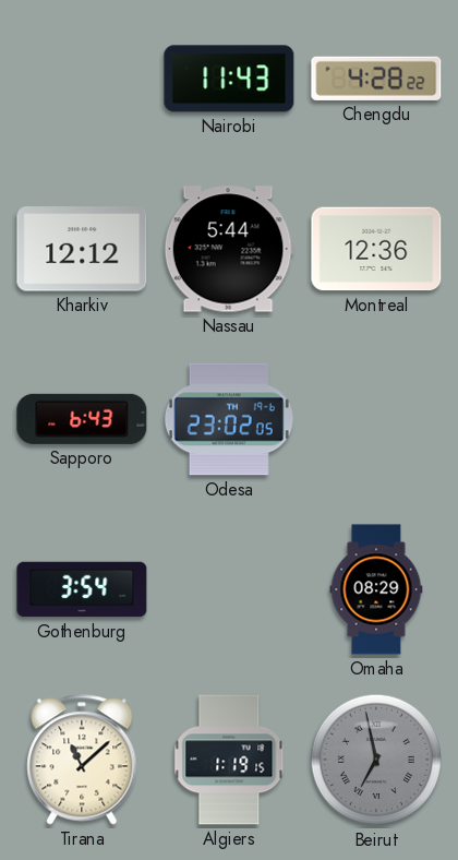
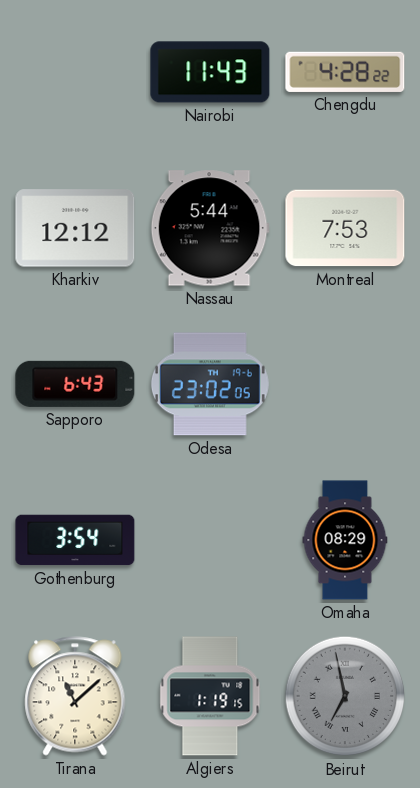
Montreal: 12:36 -> 7:53 (345, 228)
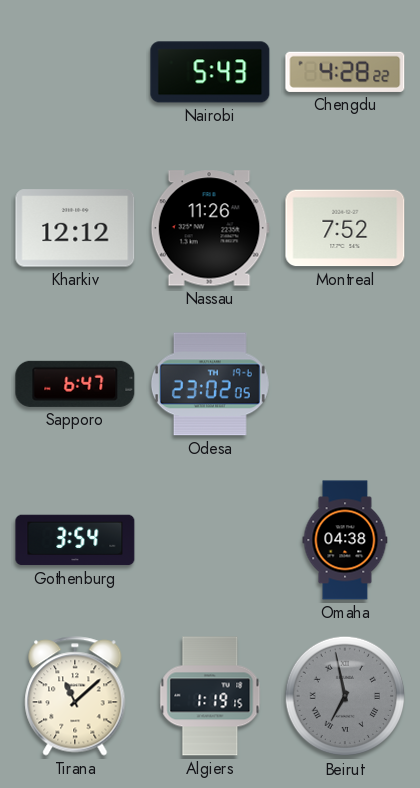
Nairobi: 11:43 -> 5:43 (210, 72)
Nassau: 5:44 -> 11:26 (210, 228)
Montreal: 7:53 -> 7:52 (345, 228)
Sapporo: 6:43 -> 6:47 (75, 384)
Omaha: 08:29 -> 04:38 (345, 540)
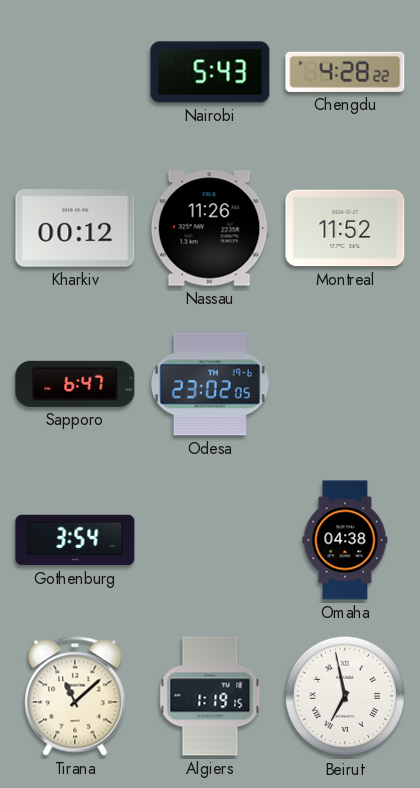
Kharkiv: 12:12 -> 00:12 (75, 228)
Montreal: 7:52 -> 11:52 (345, 228)
Beirut dial: grey -> white (345, 696)
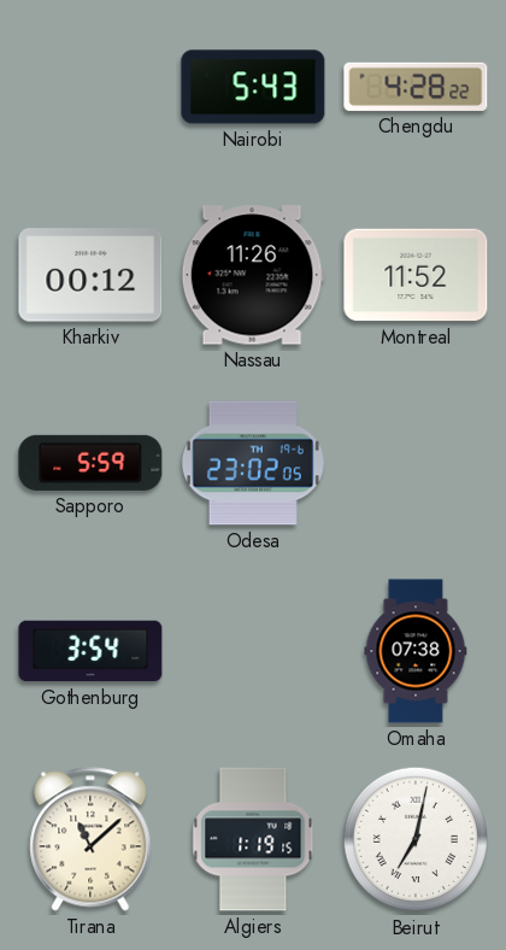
Sapporo: 6:47 -> 5:59 (90, 463)
Omaha: 04:38 -> 07:38 (416, 651)
Beirut: 6:58 -> 7:02 (416, 839)
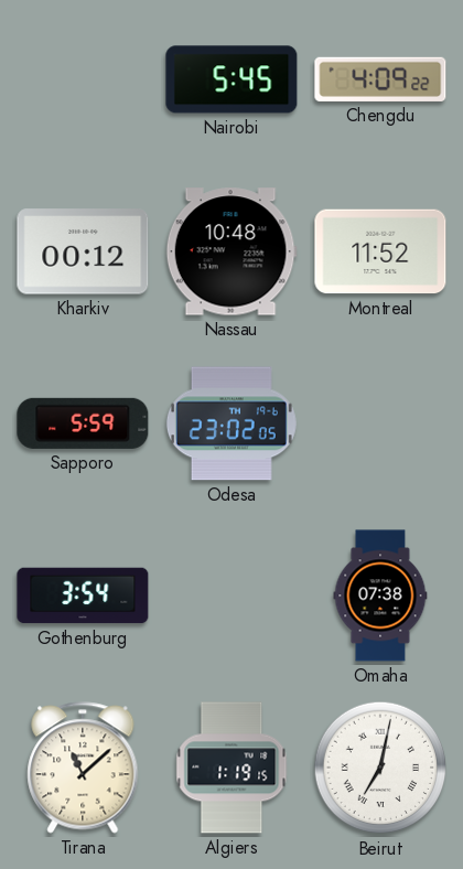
Nairobi: 5:43 -> 5:45 (232, 79)
Chengdu: 4:28 -> 4:09 (380, 79)
Nassau: 11:26 -> 10:48 (232, 251)
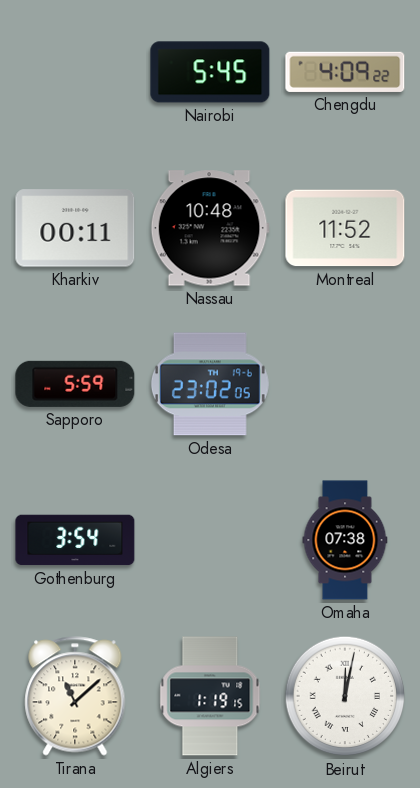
Kharkiv: 00:12 -> 00:11 (75, 228)
Beirut: 7:02 -> 12:02 (345, 696)
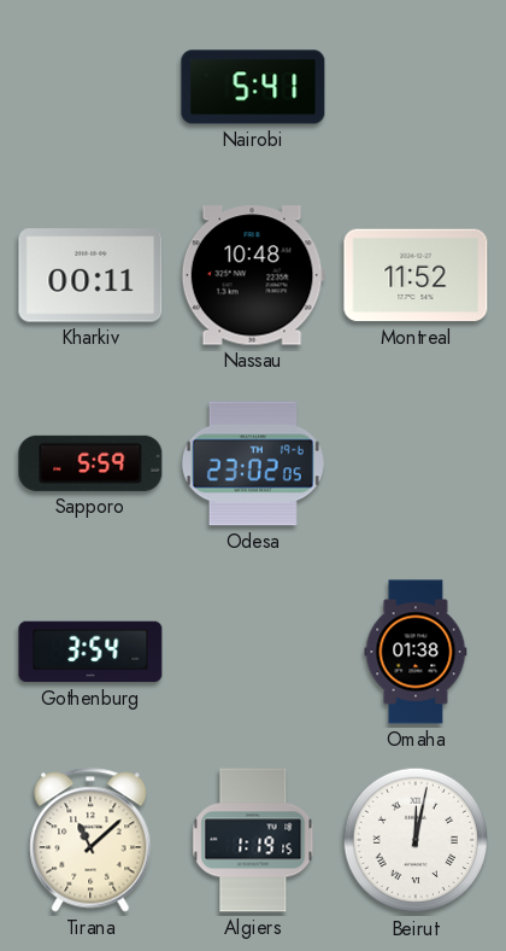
Nairobi: 5:45 -> 5:41 (253, 87)
Chengdu: 4:09 -> none (345, 72)
Omaha: 07:38 -> 01:38 (416, 652)
